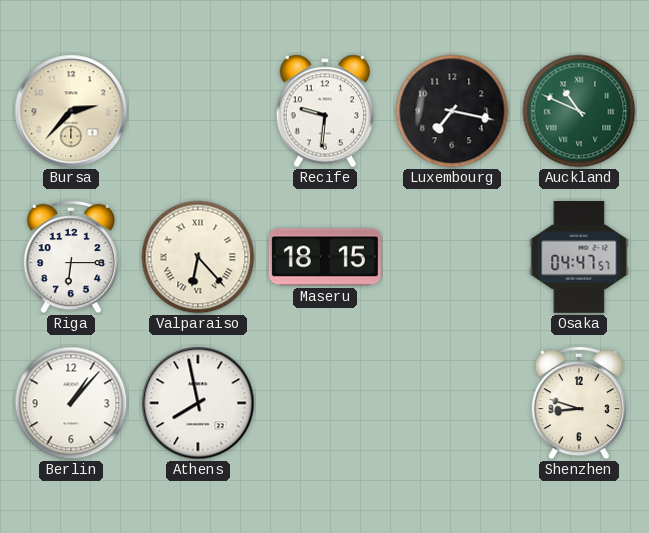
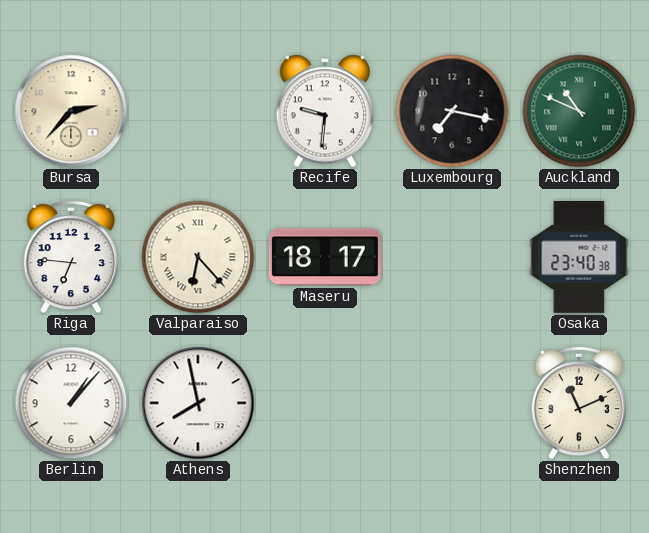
Riga: 6:15 -> 6:46 (70, 257)
Maseru: 18:15 -> 18:17 (325, 257)
Osaka: 04:47 -> 23:40 (579, 257)
Shenzhen: 8:48 -> 11:11 (578, 403)
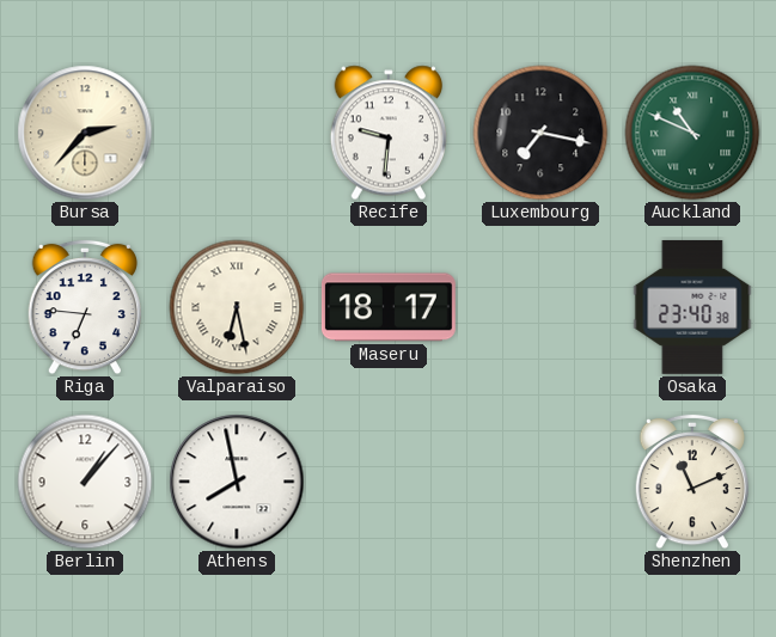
Valparaiso: 6:23 -> 6:28 (237, 307)
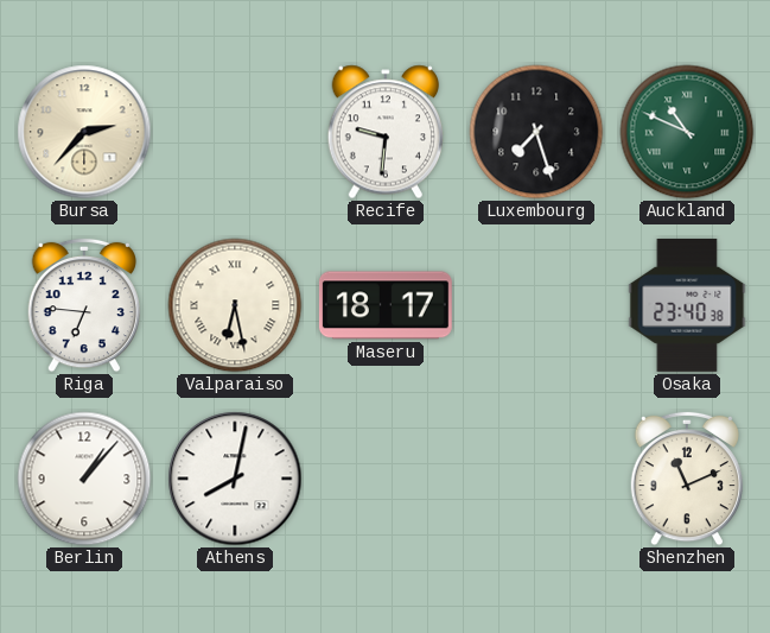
Luxembourg: 7:17 -> 7:27 (536, 132)
Athens: 7:58 -> 8:02 (235, 479)
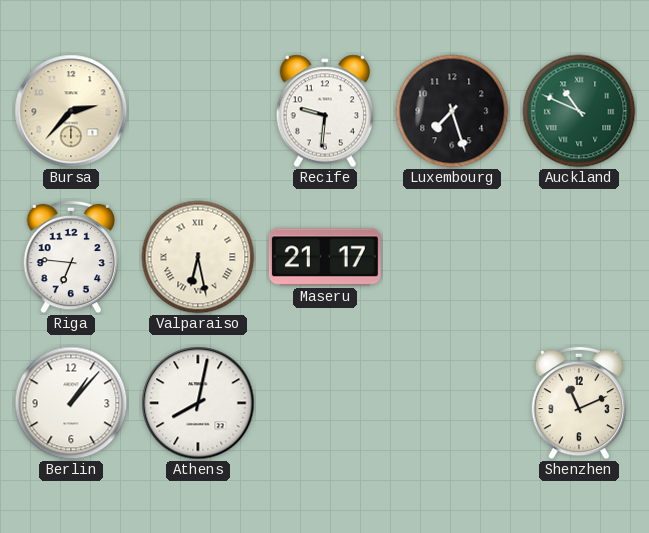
Maseru: 18:17 -> 21:17 (325, 257)
Osaka: 23:40 -> none (687, 305)
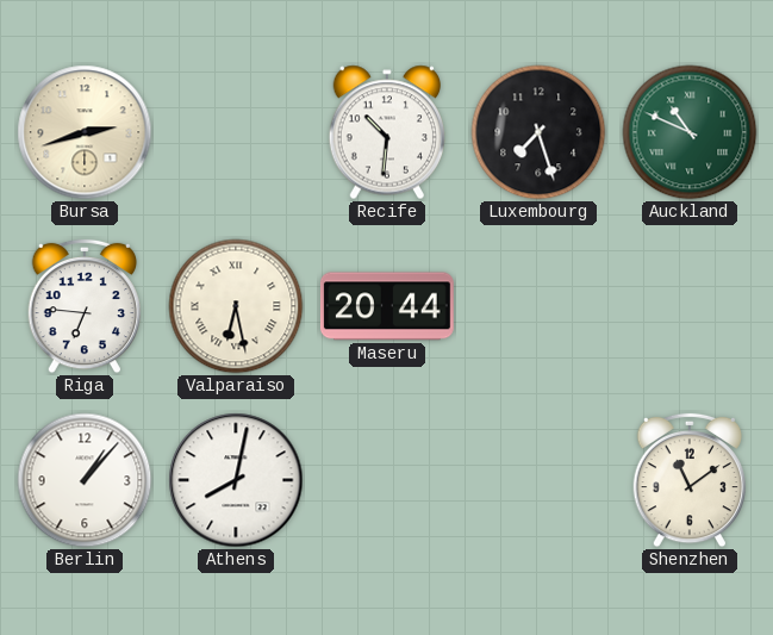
Bursa: 2:37 -> 2:42 (85, 132)
Recife: 9:31 -> 10:31 (386, 132)
Maseru: 21:17 -> 20:44 (387, 306)
Shenzhen: 11:11 -> 11:09 (688, 480)
